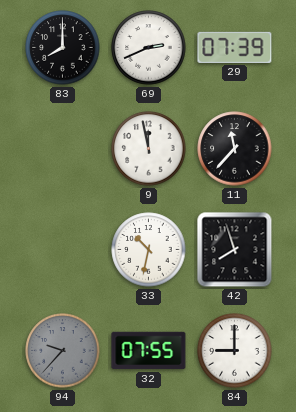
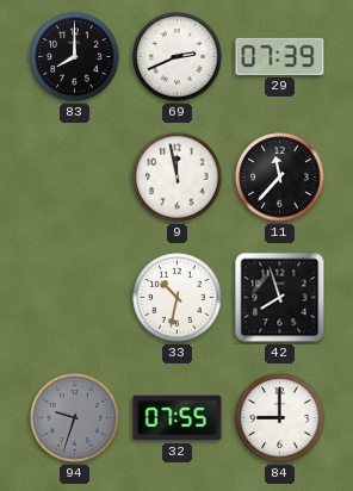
94: 9:37 -> 9:33 (75, 418)
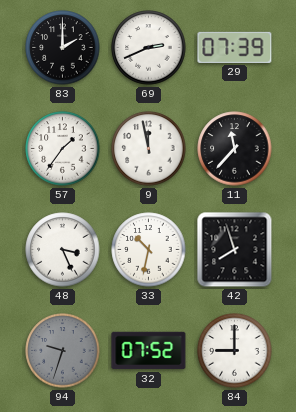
83: 8:00 -> 2:00 (63, 48)
57: none -> 1:36 (63, 149)
48: none -> 3:26 (63, 250)
32: 07:55 -> 07:52 (149, 351)
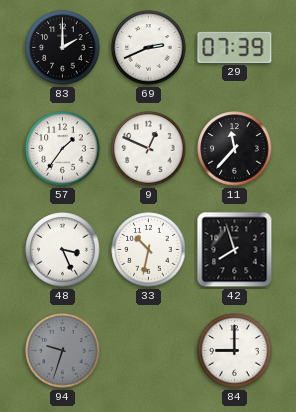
9: 11:58 -> 12:49 (149, 149)
32: 07:52 -> none (149, 351)
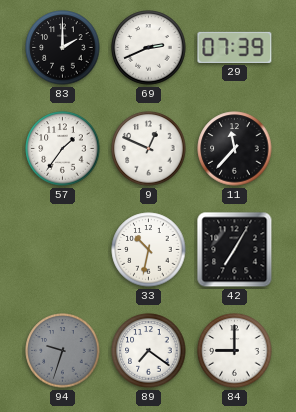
48: 3:26 -> none (63, 250)
42: 7:57 -> 7:05 (235, 250)
89: none -> 7:21 (149, 351)
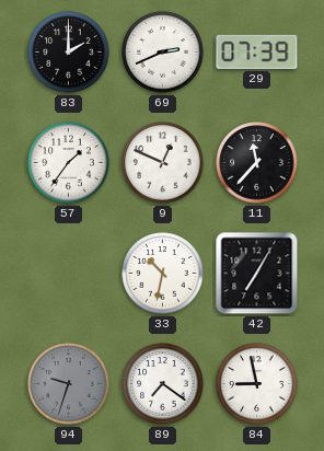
84: 9:00 -> 8:58 (257, 384)
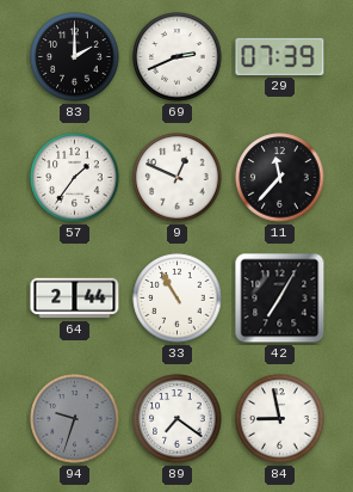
64: none -> 2:44 (75, 299)
33: 10:32 -> 10:55 (178, 299)
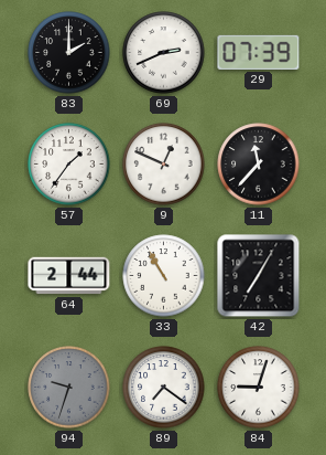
84: 8:58 -> 9:03 (259, 388)
